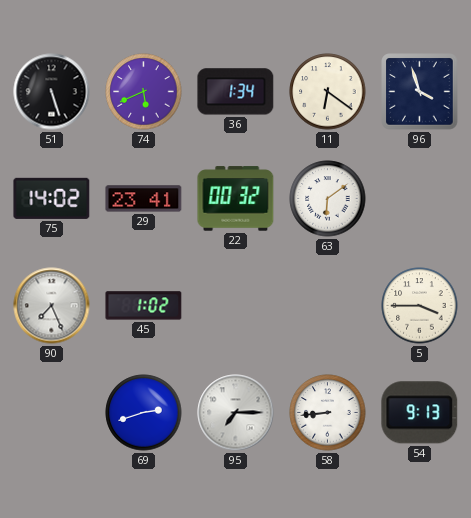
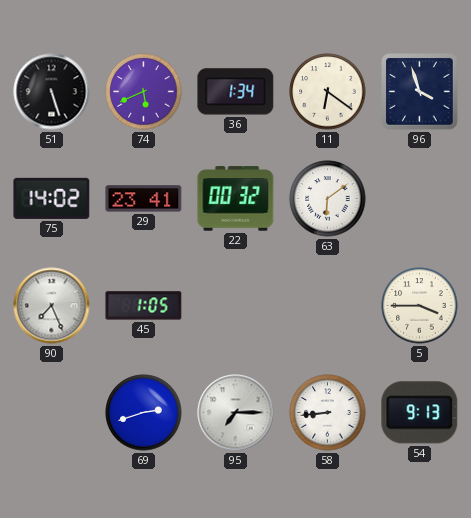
45: 1:02 -> 1:05 (144, 306)
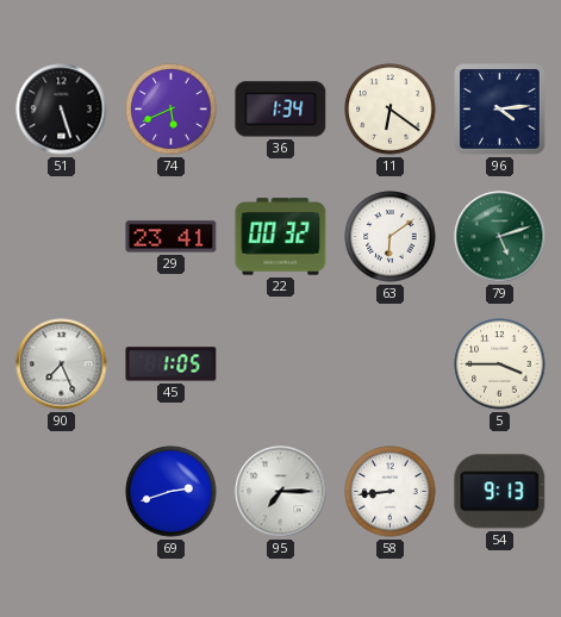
96: 3:57 -> 4:14 (500, 110)
75: 14:02 -> none (52, 198)
79: none -> 5:12 (500, 237)
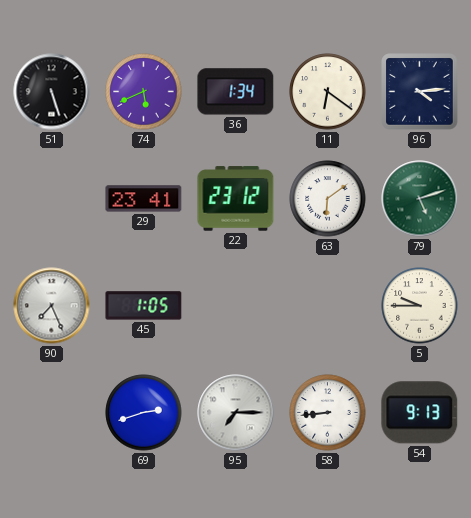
22: 00:32 -> 23:12 (236, 199)
5: 3:45 -> 9:45 (420, 306)
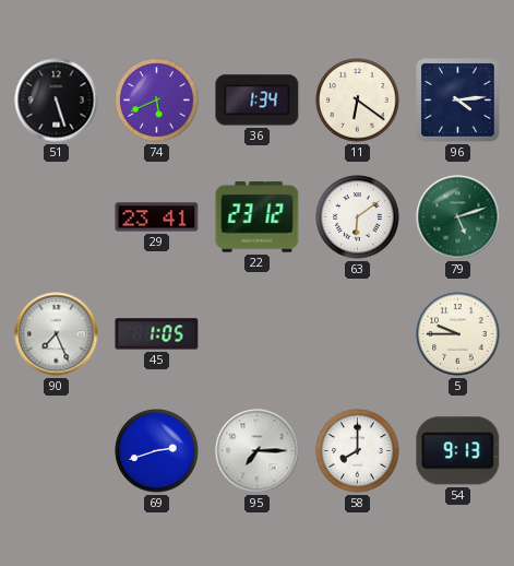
58: 8:44 -> 8:00 (358, 451)
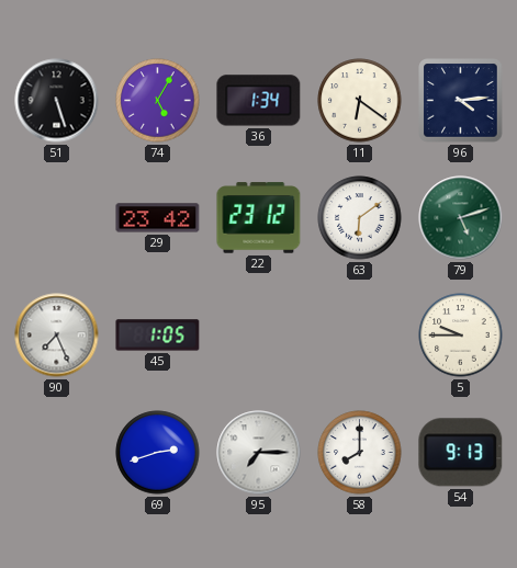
74: 5:41 -> 5:05 (158, 101)
29: 23:41 -> 23:42 (158, 218)
